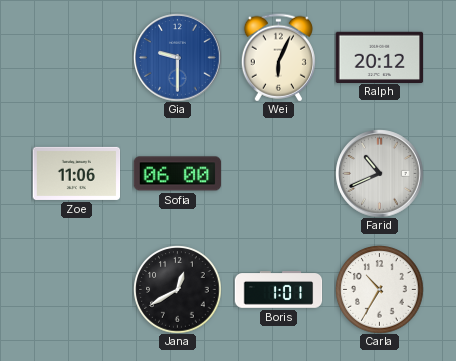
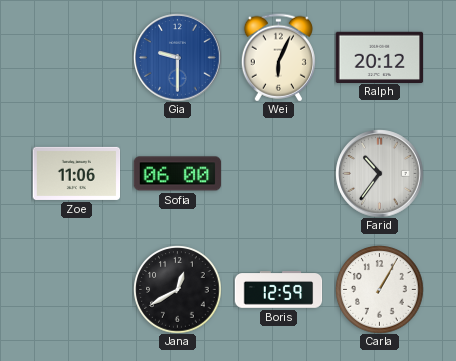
Farid: 10:41 -> 10:36 (379, 173)
Boris: 1:01 -> 12:59 (278, 290)
Carla: 10:35 -> 1:05 (379, 289)
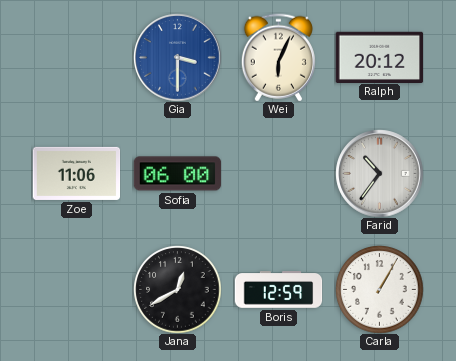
Gia: 9:30 -> 3:30 (177, 57)
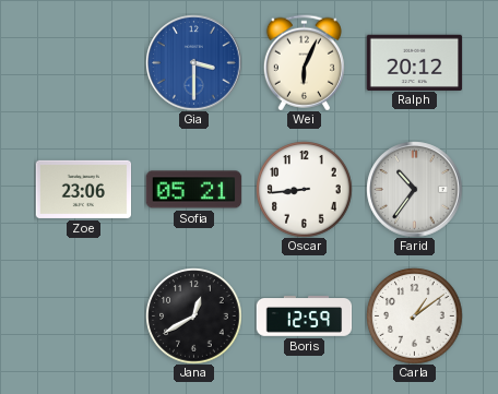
Zoe: 11:06 -> 23:06 (83, 189)
Sofia: 06:00 -> 05:21 (193, 190)
Oscar: none -> 8:44 (304, 189)
Carla: 1:05 -> 1:09 (414, 315)
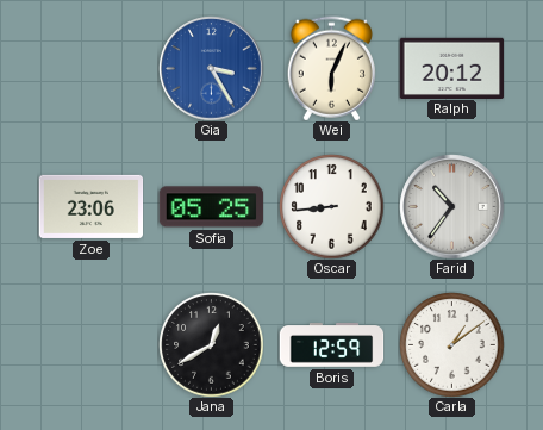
Gia: 3:30 -> 3:25 (211, 68)
Sofia: 05:21 -> 05:25 (211, 207)
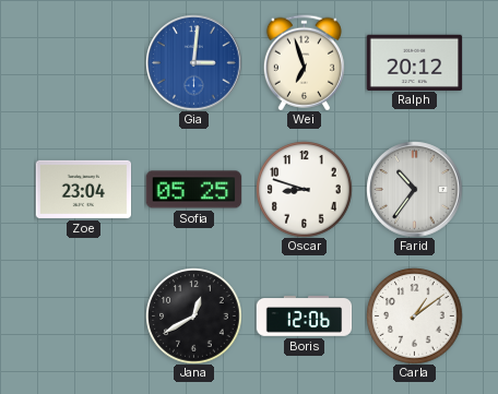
Gia: 3:25 -> 3:01 (193, 62)
Wei: 6:04 -> 6:57 (304, 62)
Zoe: 23:06 -> 23:04 (83, 189)
Oscar: 8:44 -> 8:48 (304, 189)
Boris: 12:59 -> 12:06 (304, 317)
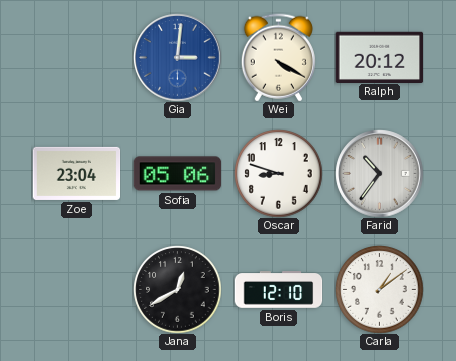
Wei: 6:57 -> 4:20 (278, 57)
Sofia: 05:25 -> 05:06 (177, 174)
Boris: 12:06 -> 12:10 (278, 290)
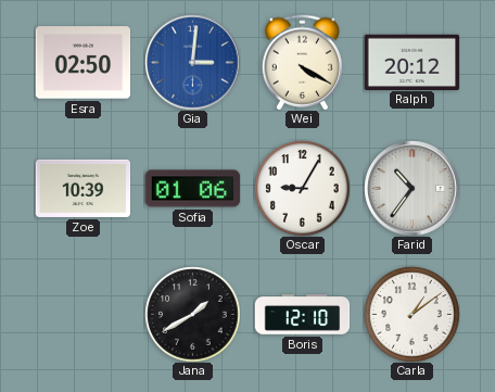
Esra: none -> 02:50 (82, 63)
Zoe: 23:04 -> 10:39 (82, 188)
Sofia: 05:06 -> 01:06 (192, 189)
Oscar: 8:48 -> 9:05 (302, 188)
Jana: 12:40 -> 1:40 (192, 314)
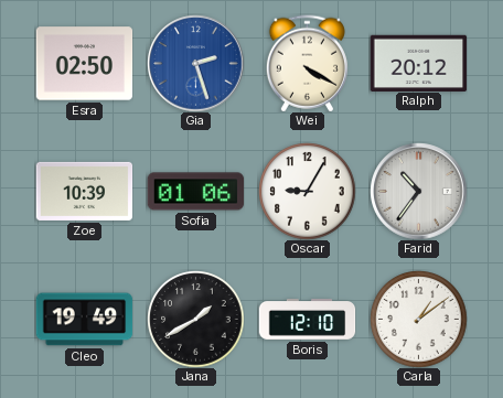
Gia: 3:01 -> 2:27 (195, 63)
Cleo: none -> 19:49 (84, 320)
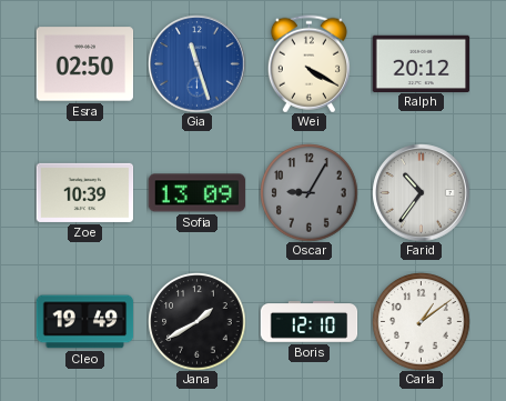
Gia: 2:27 -> 11:27 (196, 63)
Sofia: 01:06 -> 13:09 (196, 193)
Oscar dial: white -> grey (308, 192)
